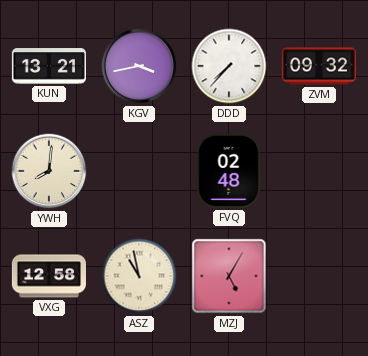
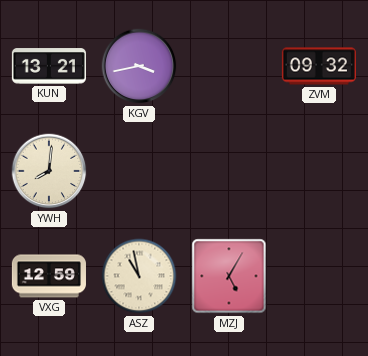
DDD: 7:37 -> none (229, 66)
FVQ: 02:48 -> none (229, 171)
VXG: 12:58 -> 12:59 (49, 276)
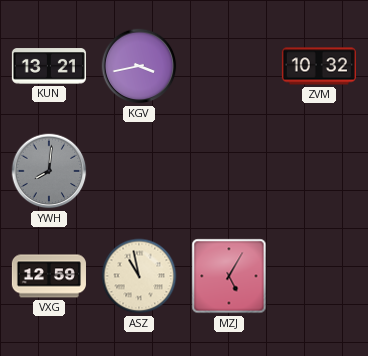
ZVM: 09:32 -> 10:32 (319, 66)
YWH dial: cream -> grey (49, 171)
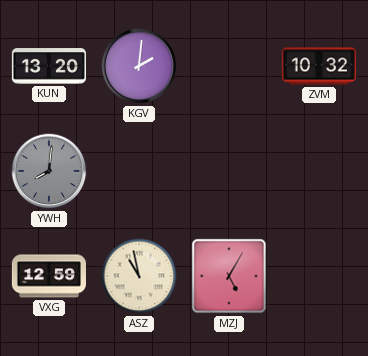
KUN: 13:21 -> 13:20 (49, 66)
KGV: 3:43 -> 2:01 (139, 66)
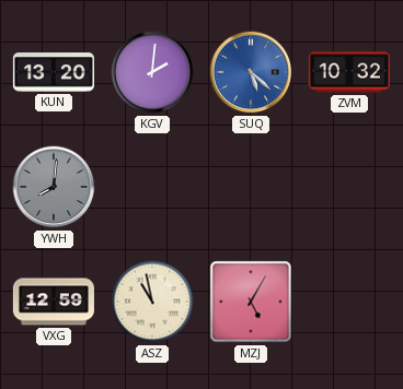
SUQ: none -> 5:22 (251, 72)
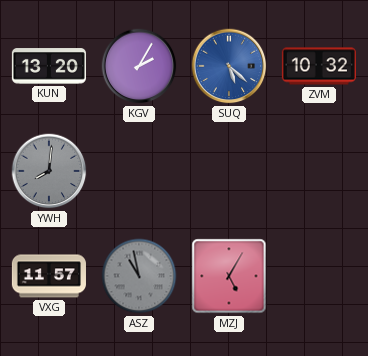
KGV: 2:01 -> 2:05 (139, 66)
VXG: 12:59 -> 11:57 (49, 276)
ASZ dial: cream -> grey (139, 276)
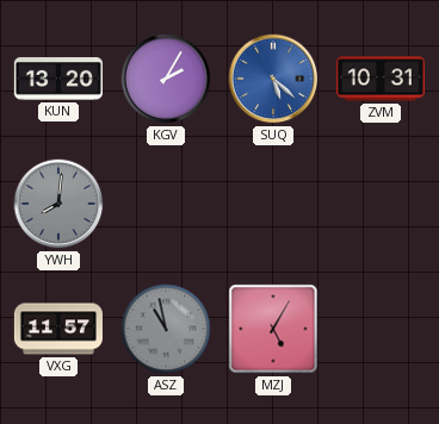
ZVM: 10:32 -> 10:31 (381, 79)
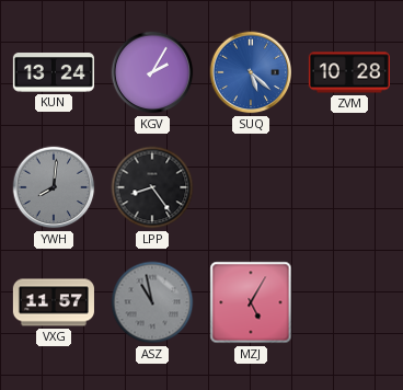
KUN: 13:20 -> 13:24 (54, 72)
ZVM: 10:31 -> 10:28 (349, 72)
LPP: none -> 8:24 (152, 187)
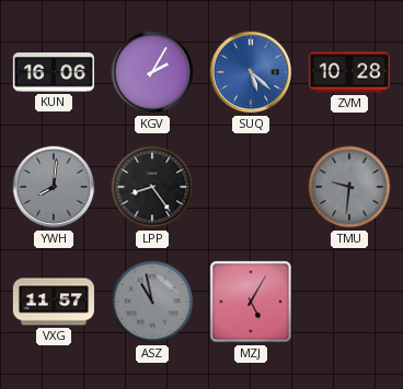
KUN: 13:24 -> 16:06 (54, 72)
TMU: none -> 9:31 (349, 187)
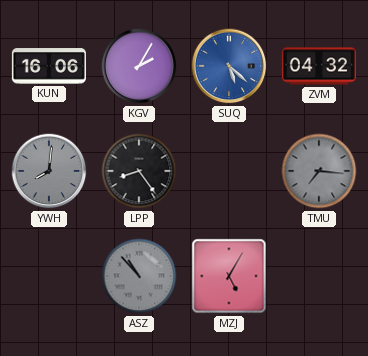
ZVM: 10:28 -> 04:32 (319, 66)
TMU: 9:31 -> 7:16 (319, 171)
VXG: 11:57 -> none (54, 302)
ASZ: 10:58 -> 10:53 (139, 276)
